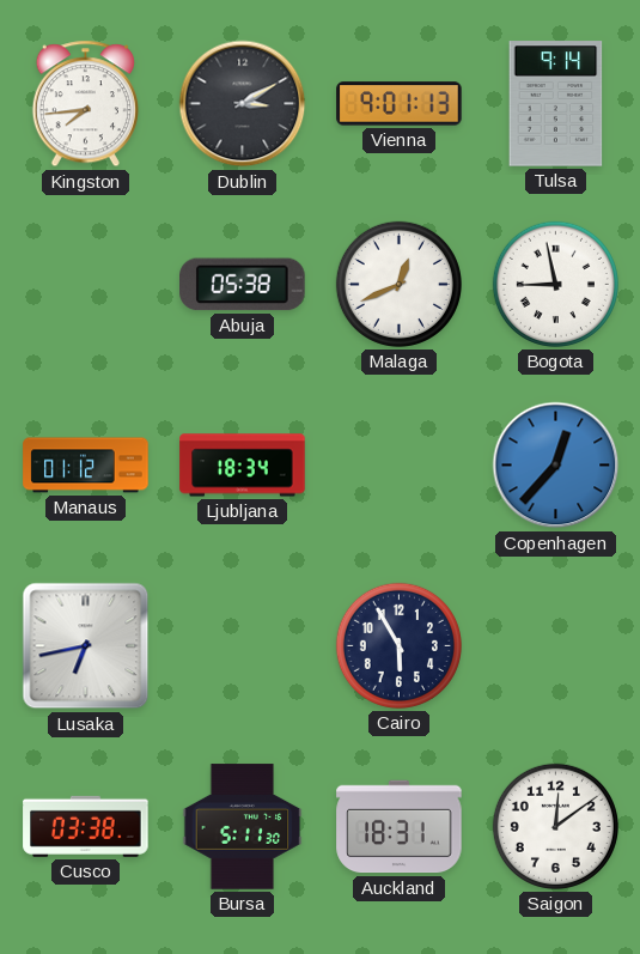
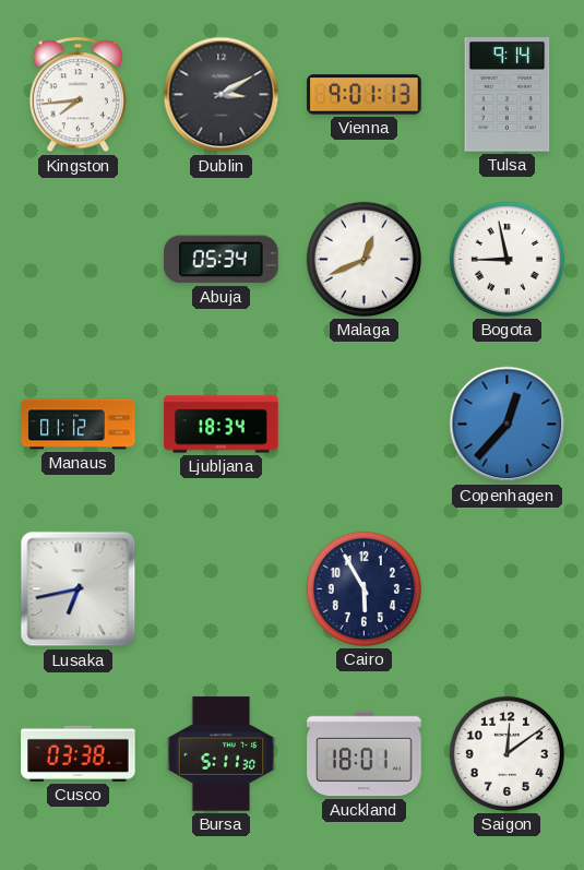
Abuja: 05:38 -> 05:34 (222, 260)
Auckland: 18:31 -> 18:01 (365, 754)
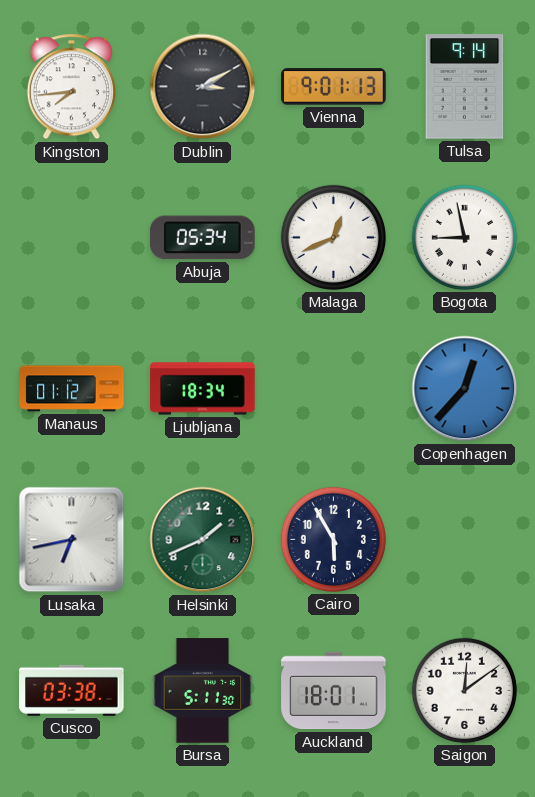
Helsinki: none -> 1:41 (203, 540)
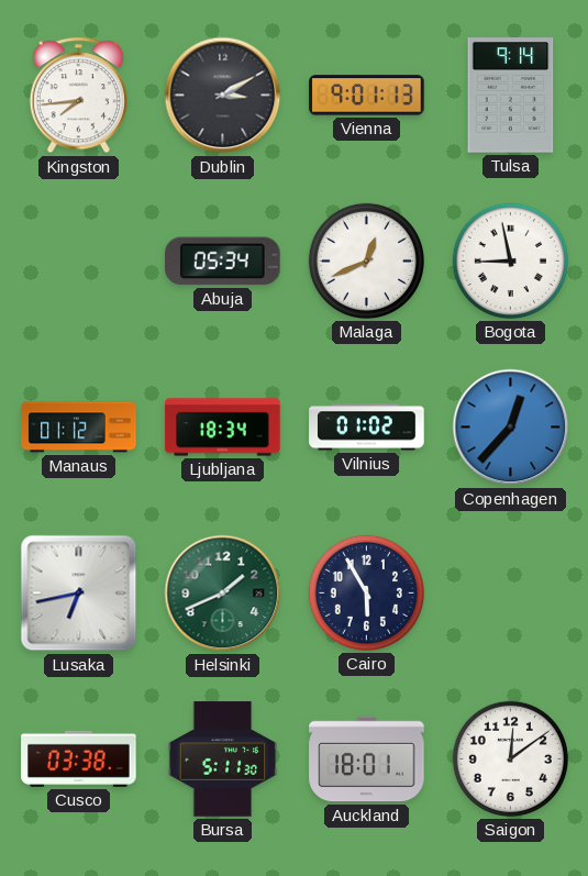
Vilnius: none -> 01:02 (367, 428)
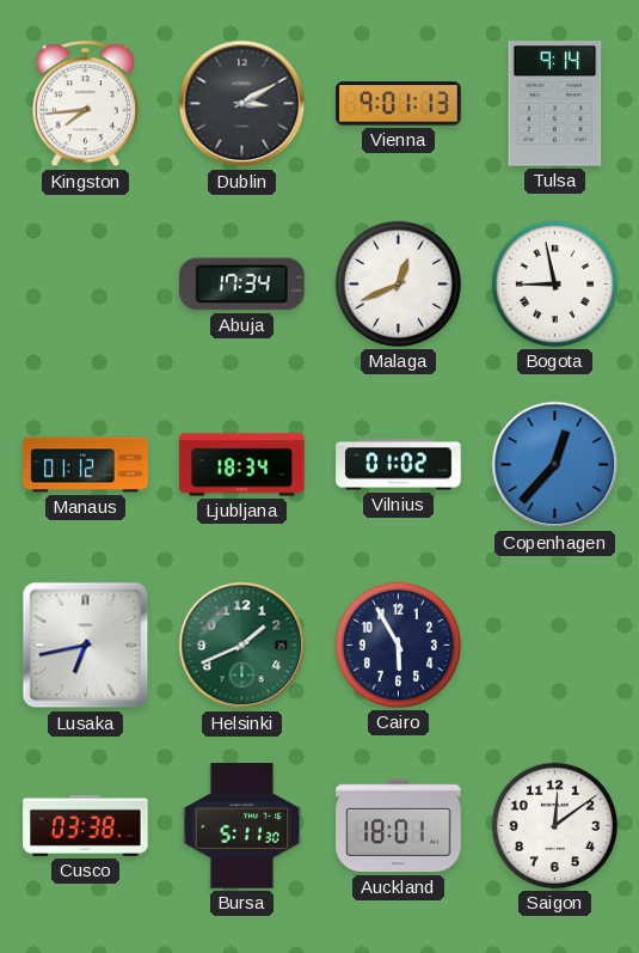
Abuja: 05:34 -> 17:34 (242, 285)
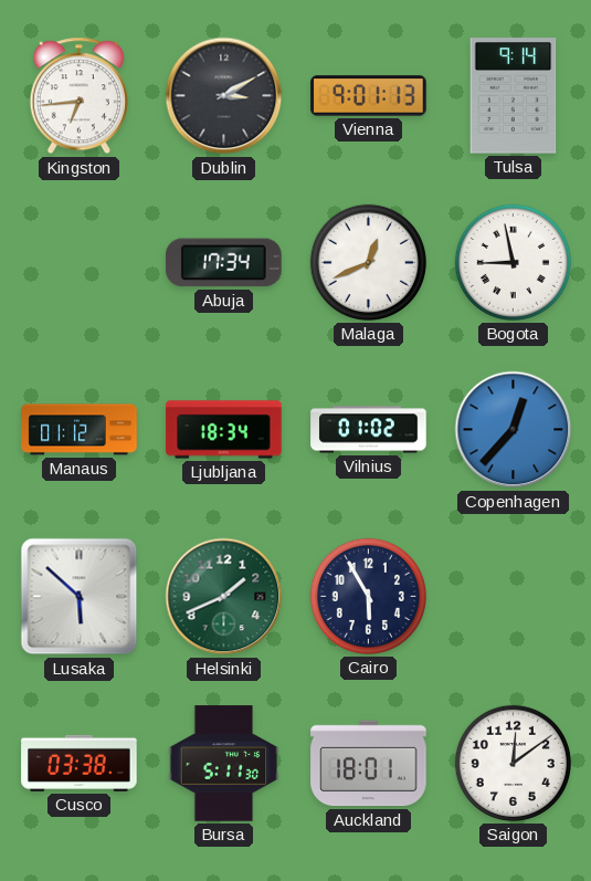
Kingston: 7:44 -> 6:44 (78, 96)
Lusaka: 6:43 -> 5:52 (80, 597)
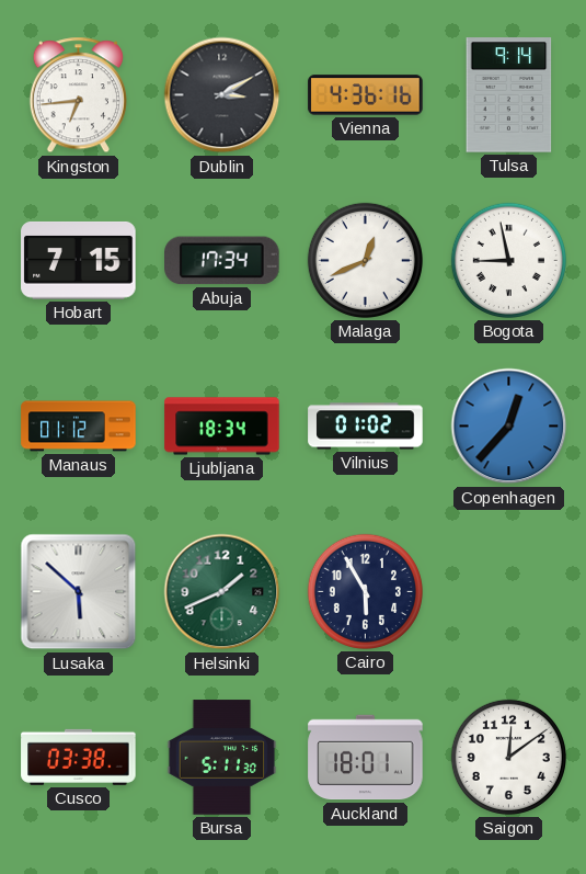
Vienna: 9:01 -> 4:36 (366, 95)
Hobart: none -> 7:15 (79, 260)
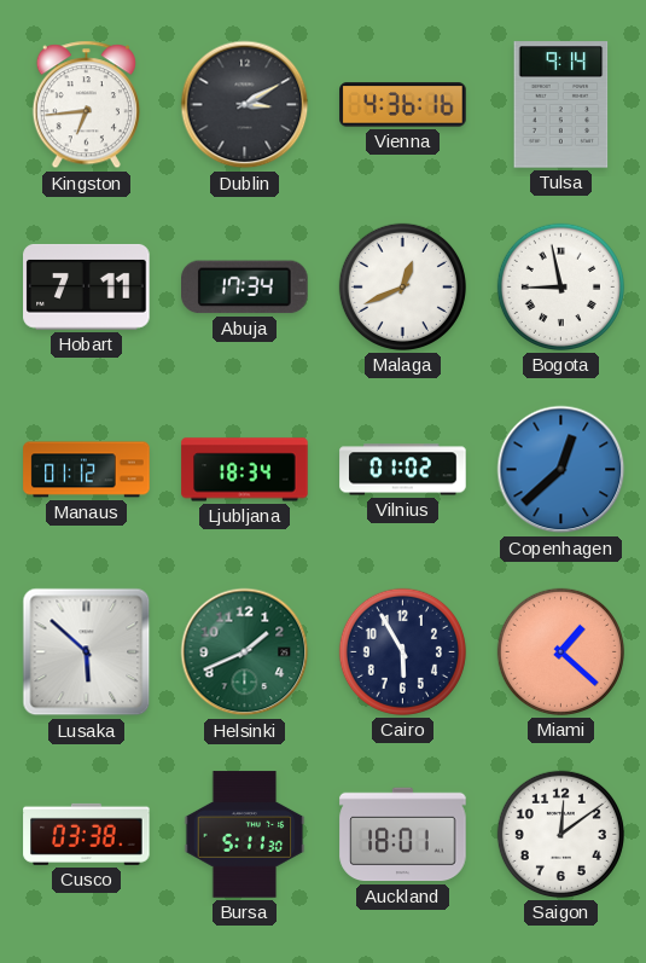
Hobart: 7:15 -> 7:11 (87, 286)
Copenhagen: 12:37 -> 12:38 (561, 470)
Miami: none -> 1:22 (560, 651)
